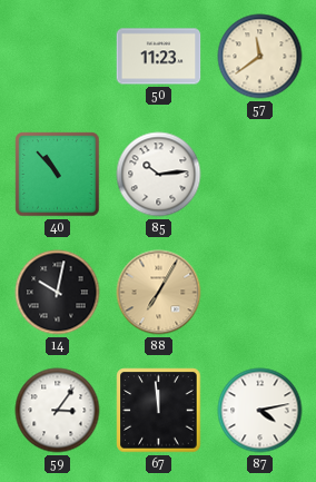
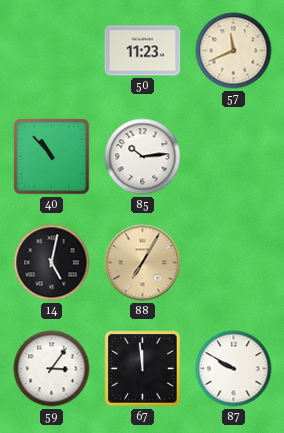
57: 11:39 -> 11:41 (234, 51)
14: 10:02 -> 5:02 (52, 263)
87: 4:13 -> 9:50 (234, 369)
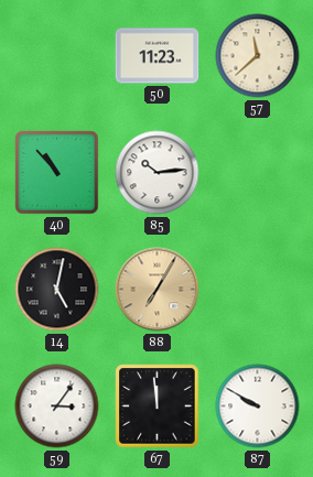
57: 11:41 -> 11:38 (258, 56)
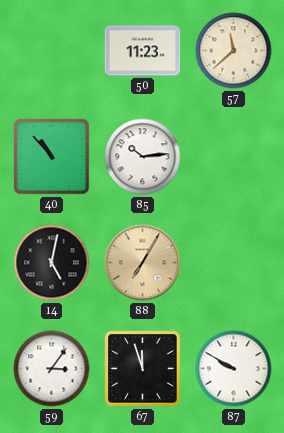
67: 11:59 -> 11:57 (143, 369)
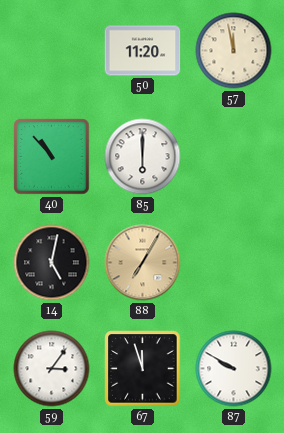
50: 11:23 -> 11:20 (143, 51)
57: 11:38 -> 11:58 (234, 51)
85: 10:14 -> 6:00 (143, 157)
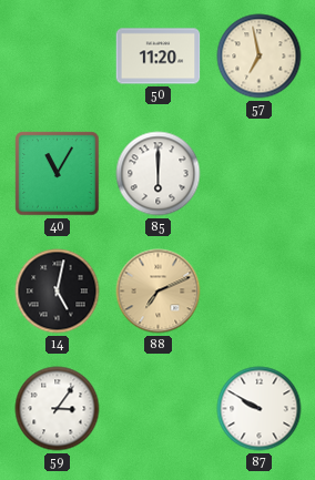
57: 11:58 -> 6:58 (260, 57)
40: 10:53 -> 11:05 (58, 174)
88: 7:05 -> 7:11 (159, 292)
67: 11:57 -> none (143, 369)
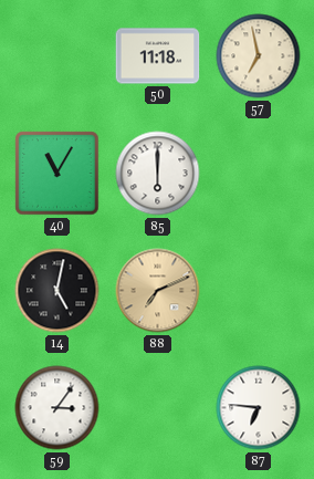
50: 11:20 -> 11:18 (158, 56)
87: 9:50 -> 6:46 (259, 408)
